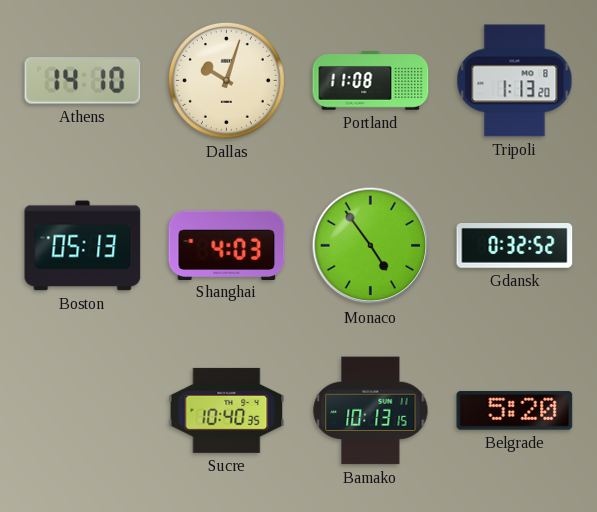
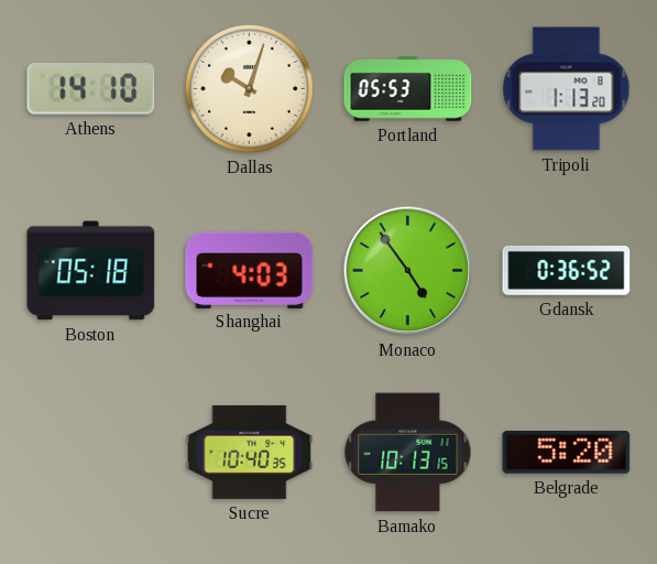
Portland: 11:08 -> 05:53 (408, 89)
Boston: 05:13 -> 05:18 (91, 271)
Gdansk: 0:32 -> 0:36 (567, 271)
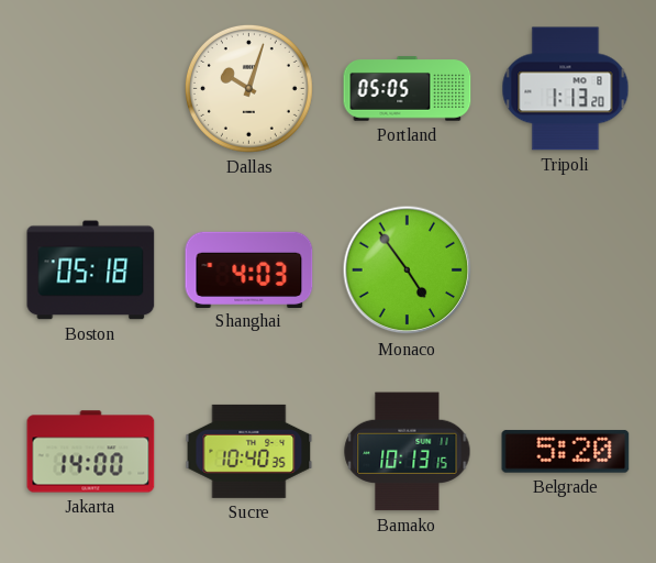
Athens: 14:10 -> none (91, 89)
Portland: 05:53 -> 05:05 (408, 89)
Gdansk: 0:36 -> none (567, 271)
Jakarta: none -> 14:00 (91, 452)
